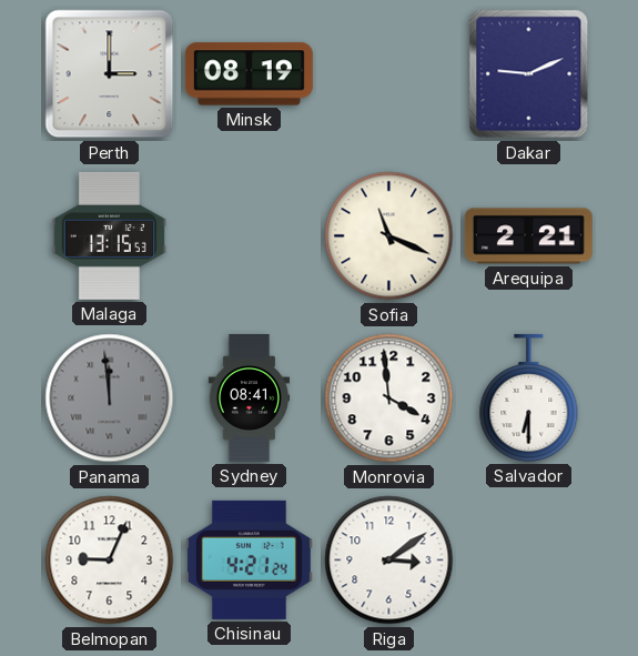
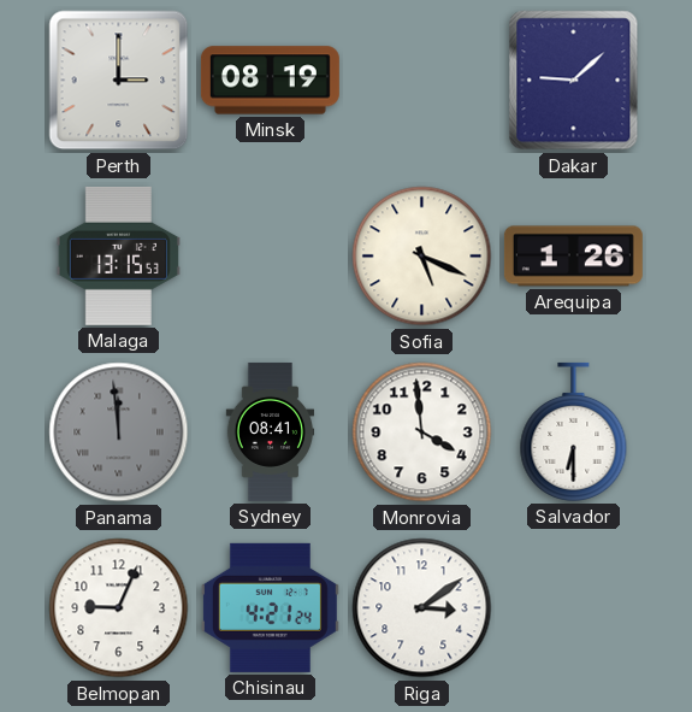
Dakar: 9:11 -> 9:08 (574, 81)
Sofia: 11:19 -> 5:19 (422, 257)
Arequipa: 2:21 -> 1:26 (573, 257)
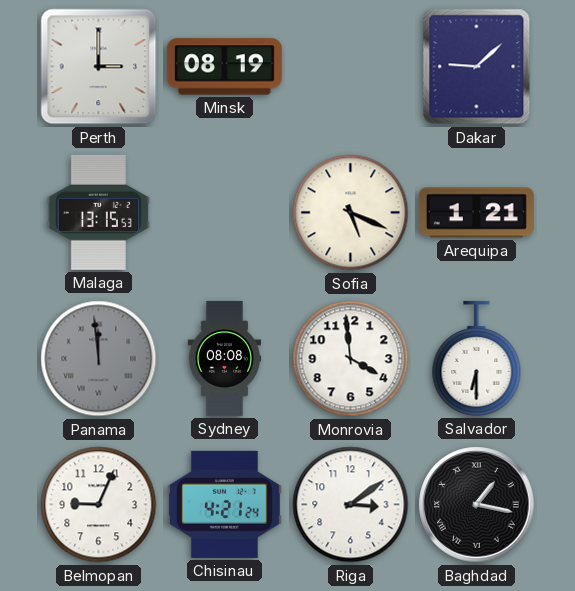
Arequipa: 1:26 -> 1:21 (476, 213)
Sydney: 08:41 -> 08:08 (225, 358)
Baghdad: none -> 1:17 (477, 505)
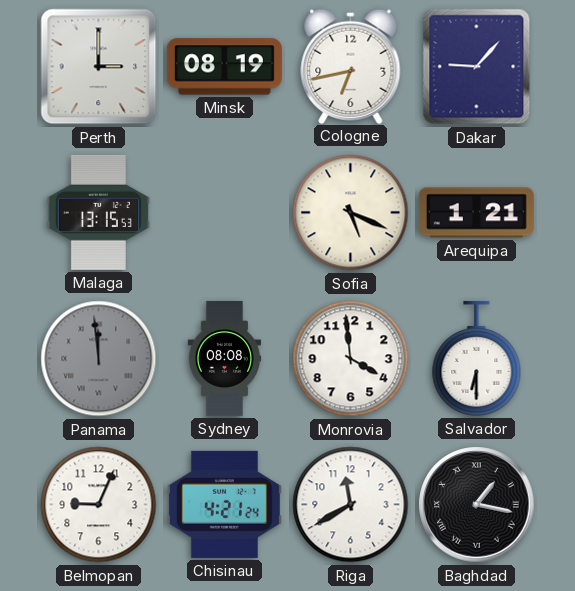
Cologne: none -> 6:43 (351, 66)
Dakar: 9:08 -> 9:07 (477, 67)
Riga: 3:09 -> 11:40 (351, 505)
